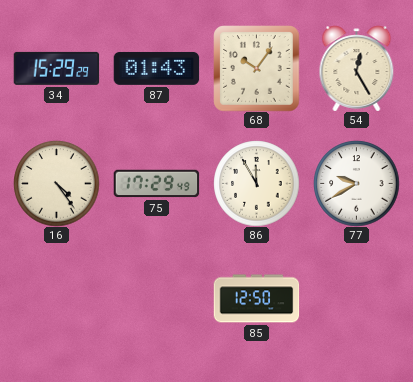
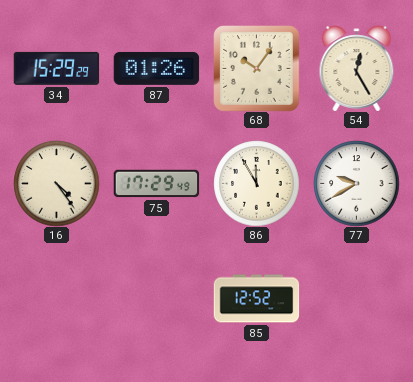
87: 01:43 -> 01:26 (156, 68)
85: 12:50 -> 12:52 (256, 299)
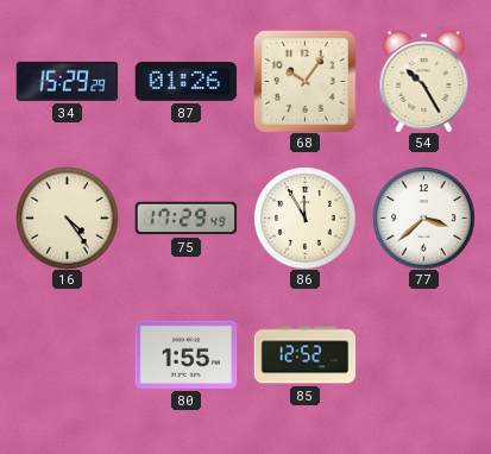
54: 12:25 -> 10:25 (424, 81)
77: 9:40 -> 3:38 (423, 217)
80: none -> 1:55 (185, 354)
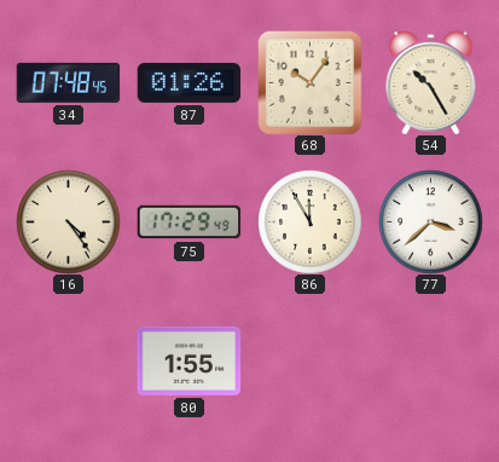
34: 15:29 -> 07:48 (68, 82)
85: 12:52 -> none (304, 355)
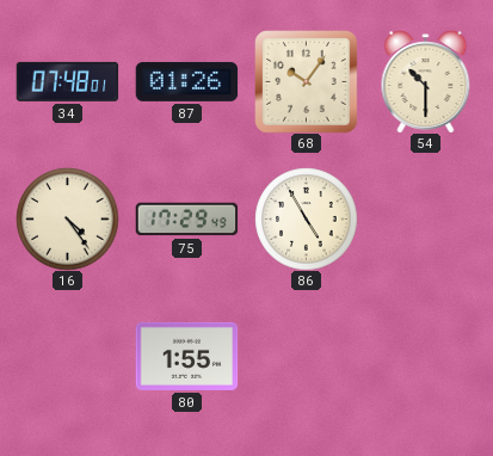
34: 07:48:45 -> 07:48:01 (67, 81)
54: 10:25 -> 10:30 (426, 81)
86: 11:55 -> 4:55 (306, 218)
77: 3:38 -> none (430, 221)
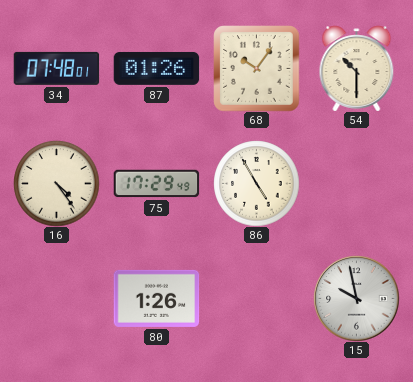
80: 1:55 -> 1:26 (156, 298)
15: none -> 9:58 (356, 298)
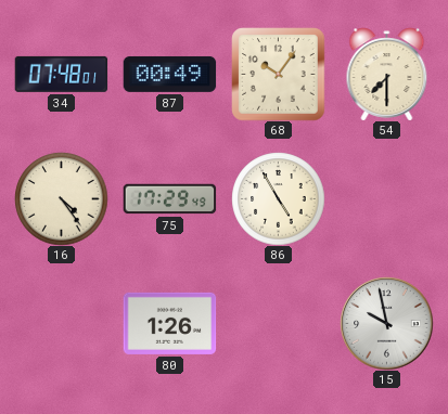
87: 01:26 -> 00:49 (169, 74)
54: 10:30 -> 7:30 (387, 74)
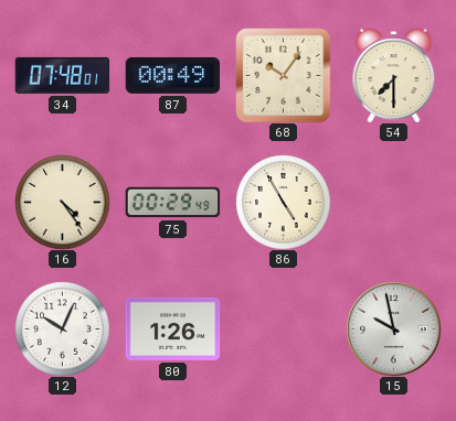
75: 17:29 -> 00:29 (172, 203)
12: none -> 10:04 (62, 328)
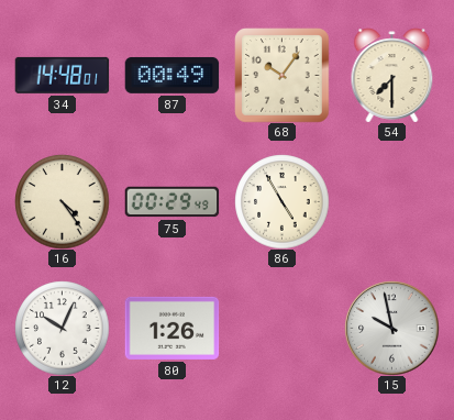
34: 07:48 -> 14:48 (62, 75)
